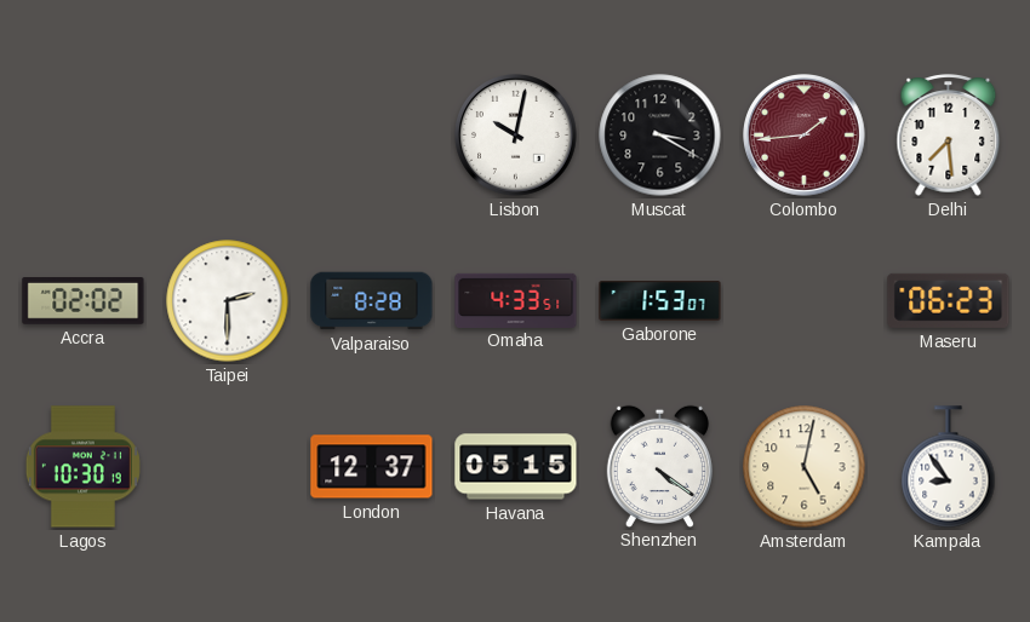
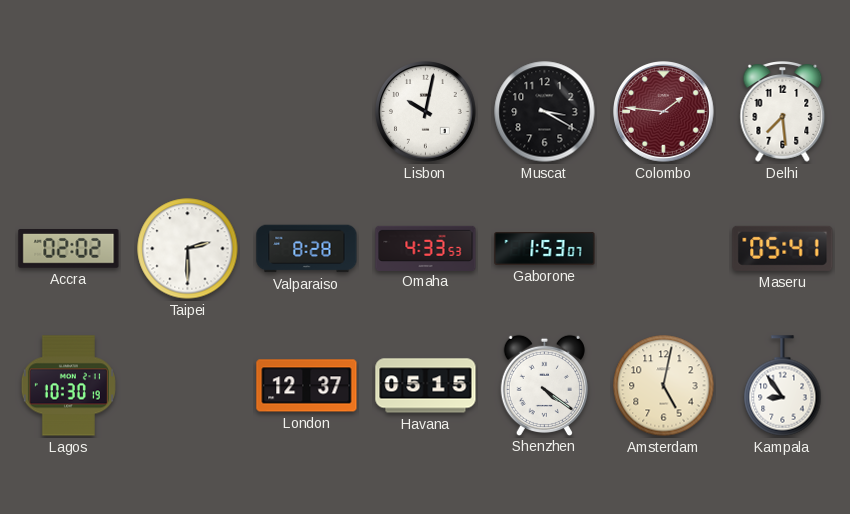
Colombo: 1:44 -> 1:46 (664, 112)
Omaha: 4:33:51 -> 4:33:53 (426, 248)
Maseru: 06:23 -> 05:41 (783, 248)
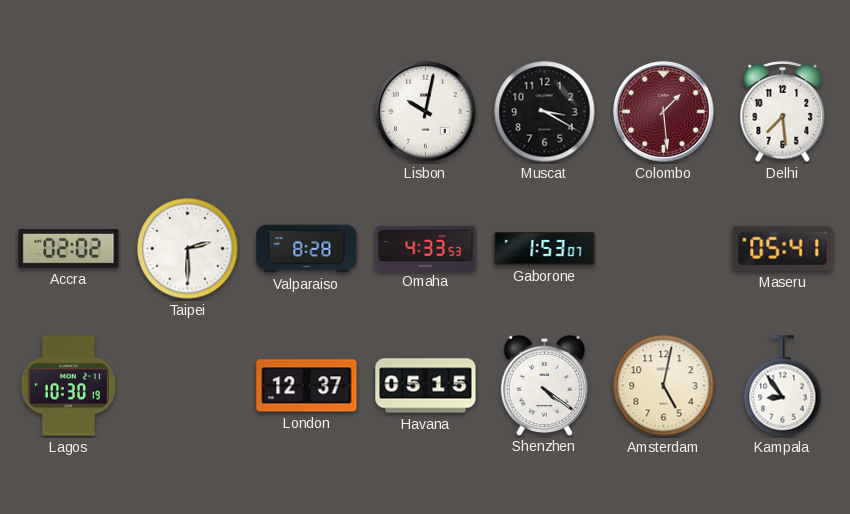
Colombo: 1:46 -> 1:29 (664, 112)
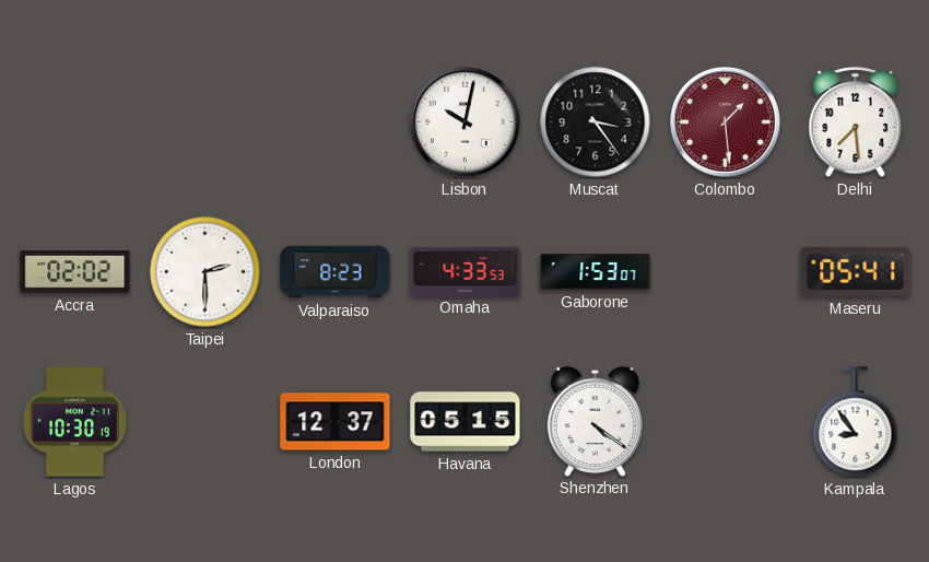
Muscat: 3:20 -> 3:24 (596, 122)
Valparaiso: 8:28 -> 8:23 (336, 272)
Amsterdam: 5:02 -> none (664, 386)
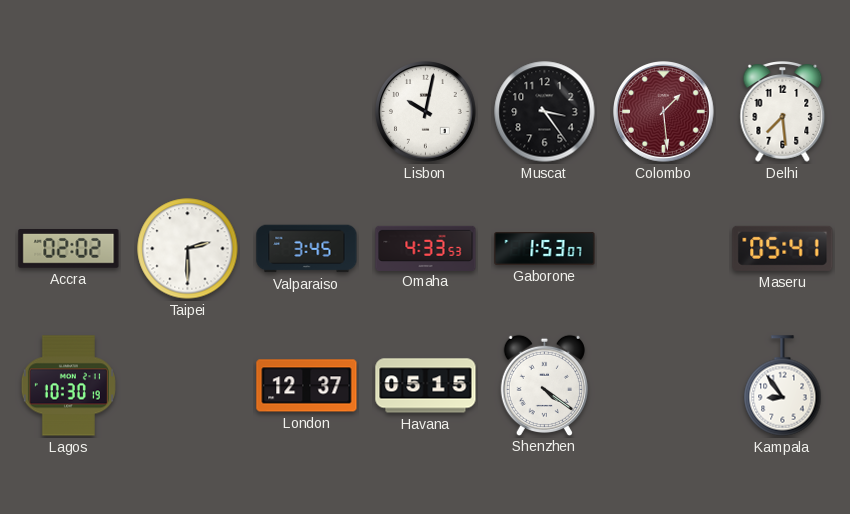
Valparaiso: 8:23 -> 3:45 (307, 249)
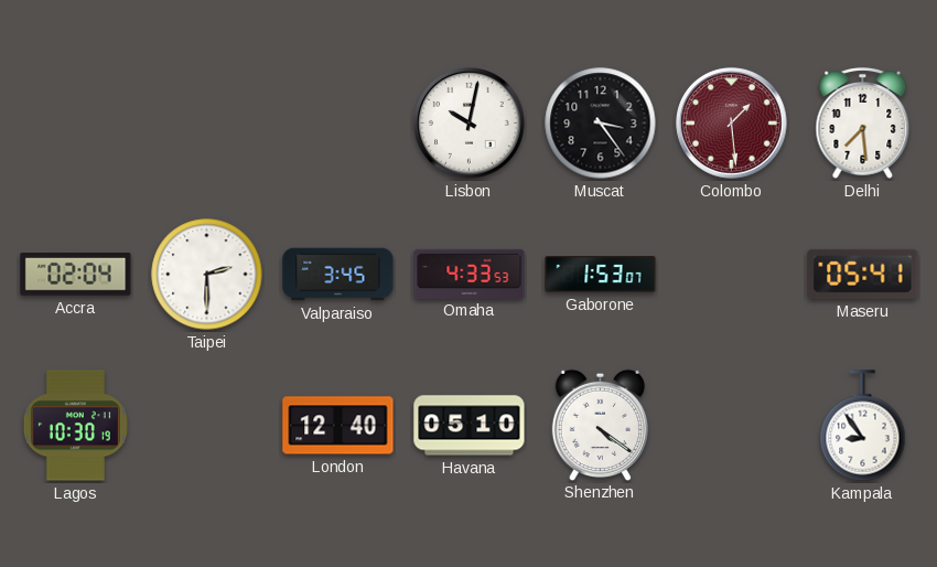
Accra: 02:02 -> 02:04 (76, 275)
London: 12:37 -> 12:40 (338, 426)
Havana: 05:15 -> 05:10 (470, 426)
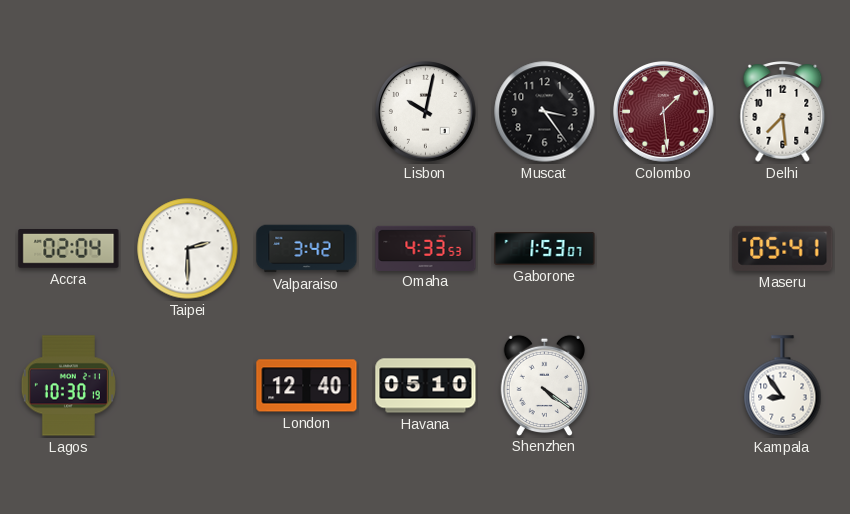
Valparaiso: 3:45 -> 3:42 (307, 249)
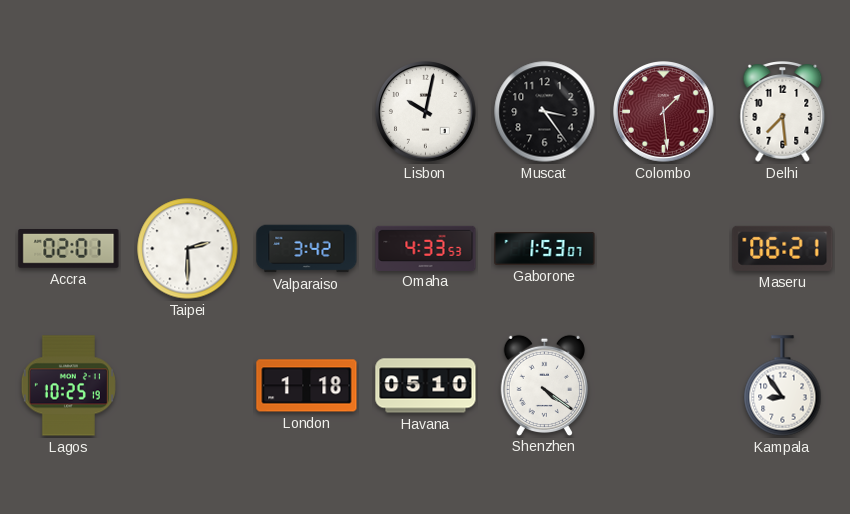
Accra: 02:04 -> 02:01 (69, 249)
Maseru: 05:41 -> 06:21 (783, 248)
Lagos: 10:30 -> 10:25 (68, 386)
London: 12:40 -> 1:18 (307, 386)
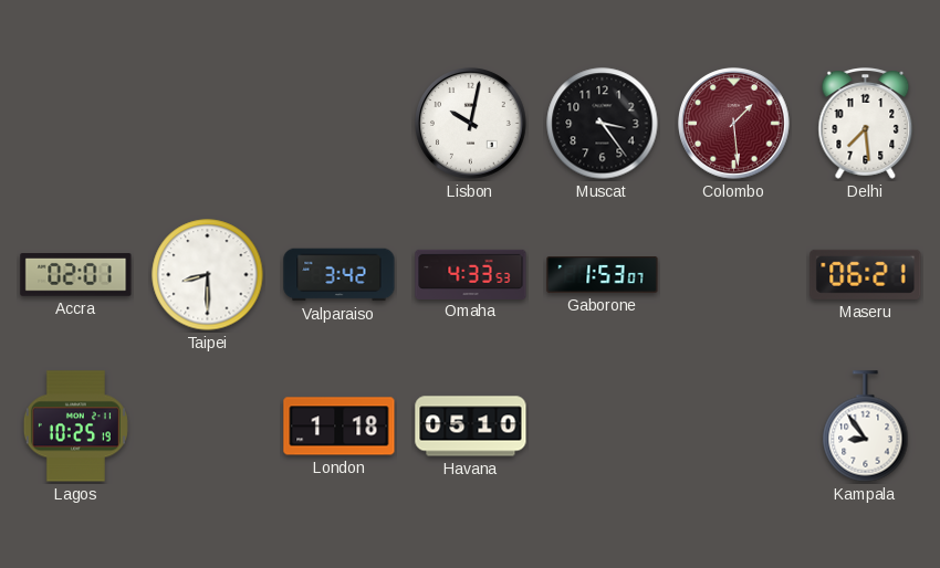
Taipei: 2:30 -> 8:30 (208, 275)
Shenzhen: 4:21 -> none (544, 385)
